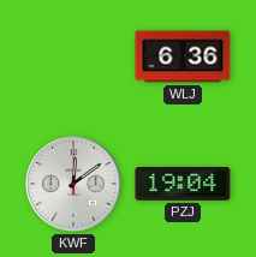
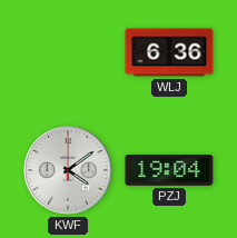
KWF: 12:09 -> 4:09 (68, 170)
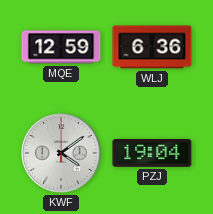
MQE: none -> 12:59 (61, 47)
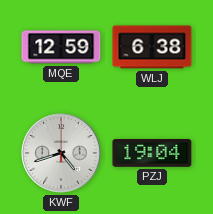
WLJ: 6:36 -> 6:38 (152, 47)
KWF: 4:09 -> 4:42 (61, 153)
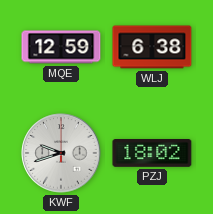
KWF: 4:42 -> 9:42 (61, 153)
PZJ: 19:04 -> 18:02 (152, 154)
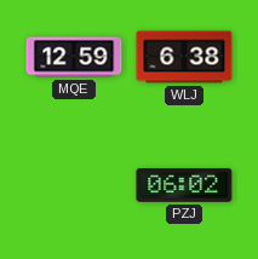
KWF: 9:42 -> none (61, 153)
PZJ: 18:02 -> 06:02 (184, 186)
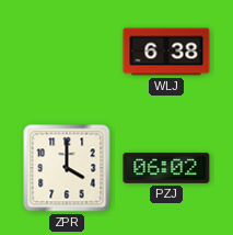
MQE: 12:59 -> none (74, 57)
ZPR: none -> 4:00 (67, 168)
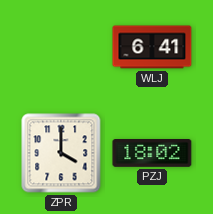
WLJ: 6:38 -> 6:41 (152, 47)
PZJ: 06:02 -> 18:02 (152, 154)
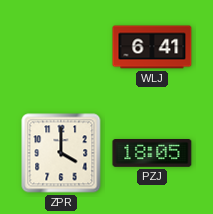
PZJ: 18:02 -> 18:05 (152, 154)
